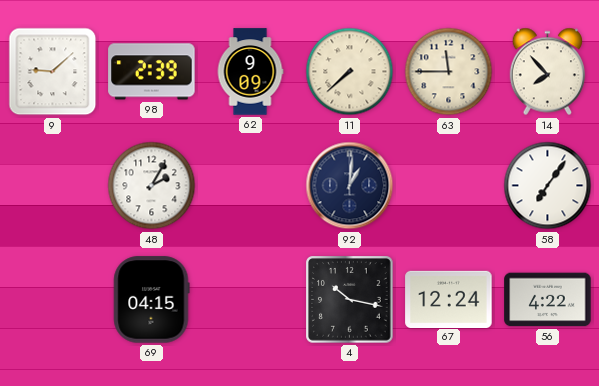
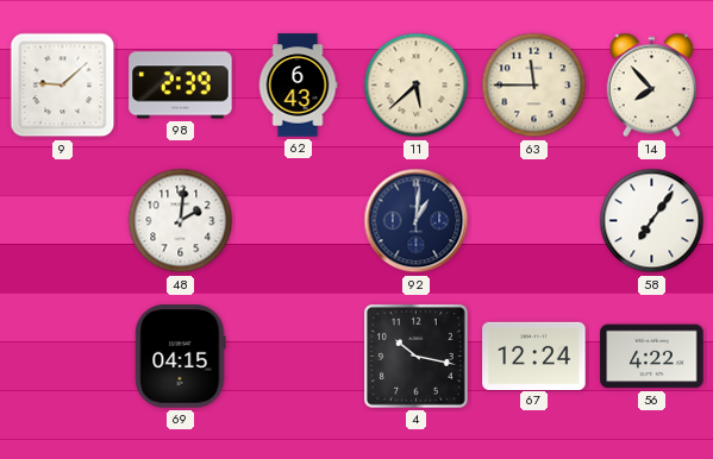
62: 9:09 -> 6:43 (298, 86)
11: 7:38 -> 5:38 (417, 86)
48: 2:05 -> 2:01 (181, 221)
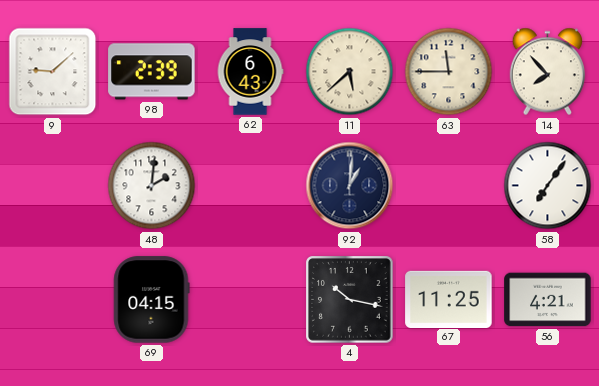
67: 12:24 -> 11:25 (449, 299)
56: 4:22 -> 4:21 (548, 300)
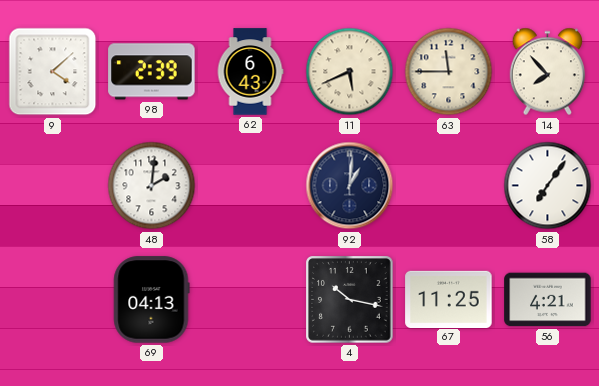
9: 9:08 -> 4:08 (53, 72)
11: 5:38 -> 5:41 (350, 72)
69: 04:15 -> 04:13 (152, 300)
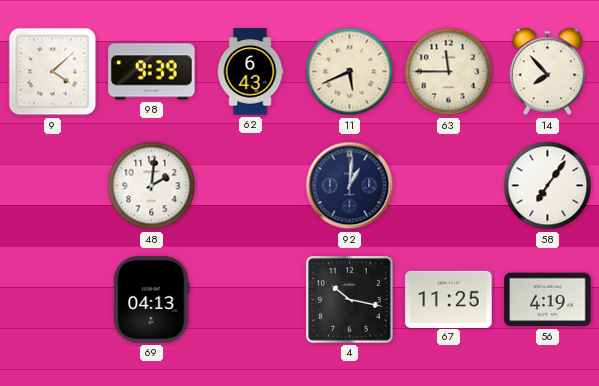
98: 2:39 -> 9:39 (152, 72)
56: 4:21 -> 4:19 (548, 300)
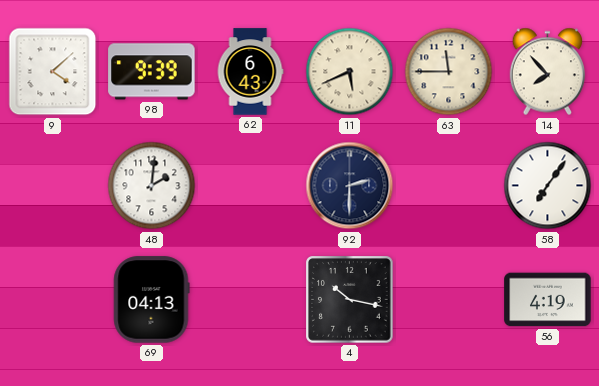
92: 1:01 -> 2:30 (350, 186)
67: 11:25 -> none (449, 299)
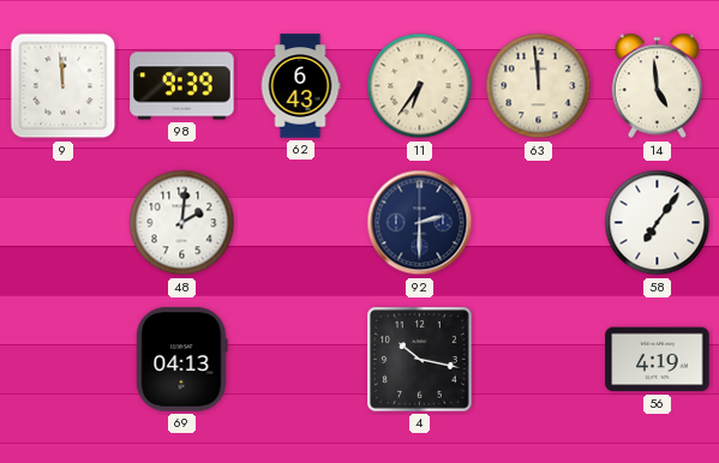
9: 4:08 -> 11:59 (64, 86)
11: 5:41 -> 6:36 (420, 86)
63: 11:45 -> 11:59 (539, 86)
14: 7:53 -> 4:59 (658, 86)
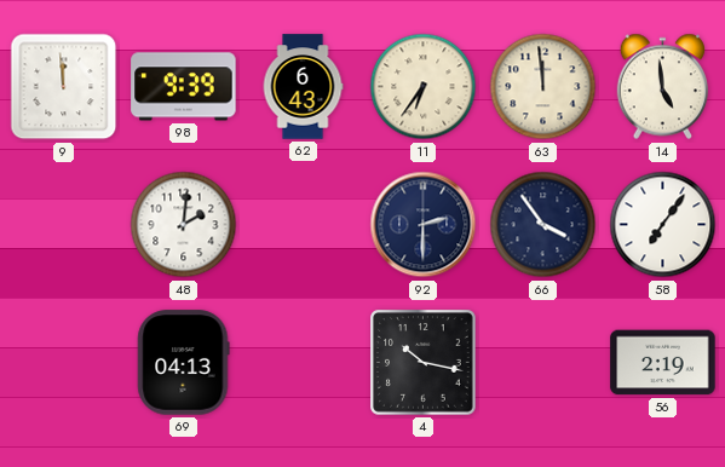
66: none -> 3:54 (543, 225)
56: 4:19 -> 2:19 (663, 363)
